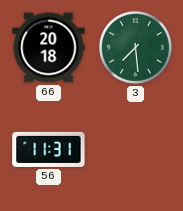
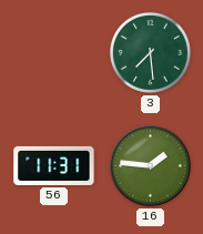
66: 20:18 -> none (49, 48)
16: none -> 1:46 (151, 166)
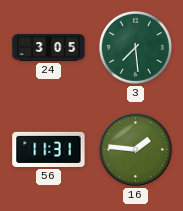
24: none -> 3:05 (49, 48)
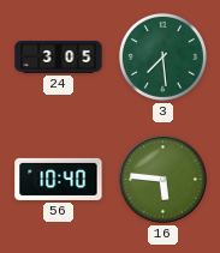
56: 11:31 -> 10:40 (59, 179)
16: 1:46 -> 5:46 (163, 180)
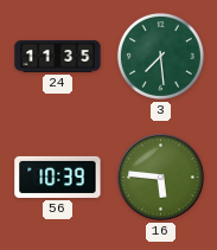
24: 3:05 -> 11:35 (58, 57)
56: 10:40 -> 10:39 (58, 177)
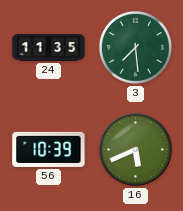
16: 5:46 -> 5:41 (136, 150)
